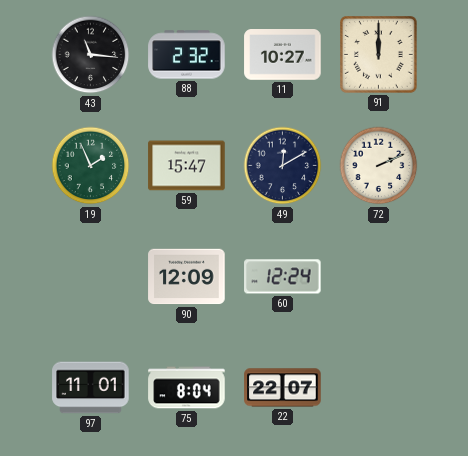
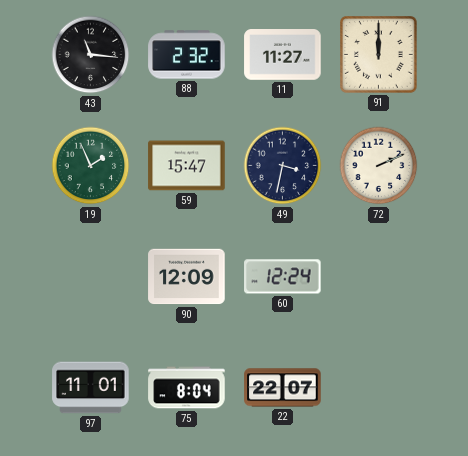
11: 10:27 -> 11:27 (283, 55)
49: 12:10 -> 3:32 (283, 166)
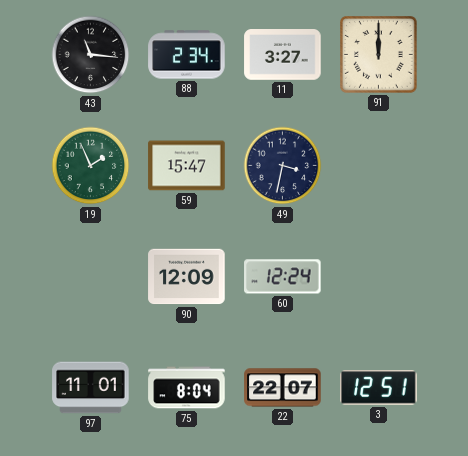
88: 2:32 -> 2:34 (187, 55)
11: 11:27 -> 3:27 (283, 55)
72: 2:11 -> none (379, 166)
3: none -> 12:51 (379, 388)
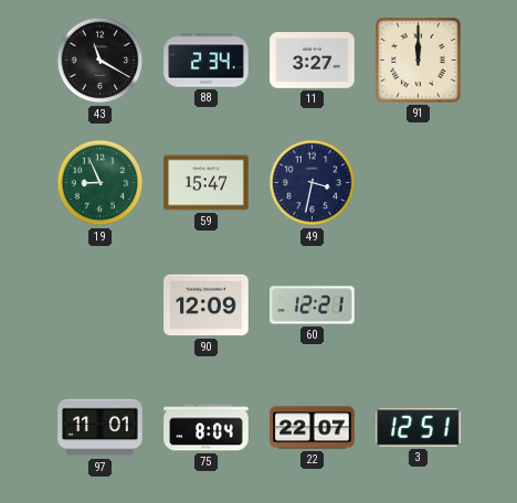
43: 11:16 -> 11:20 (101, 61)
19: 1:56 -> 8:56 (101, 183)
60: 12:24 -> 12:21 (313, 306)
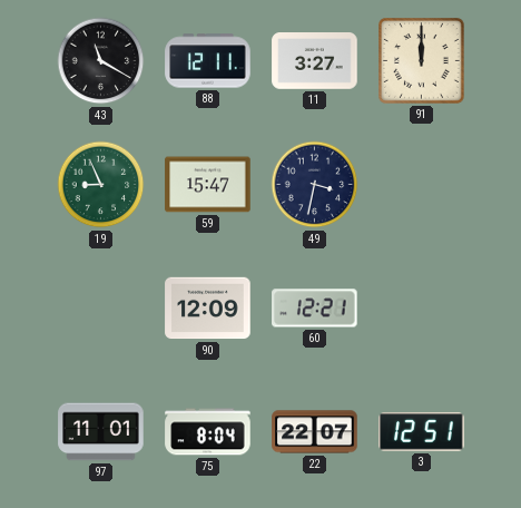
88: 2:34 -> 12:11 (208, 61)
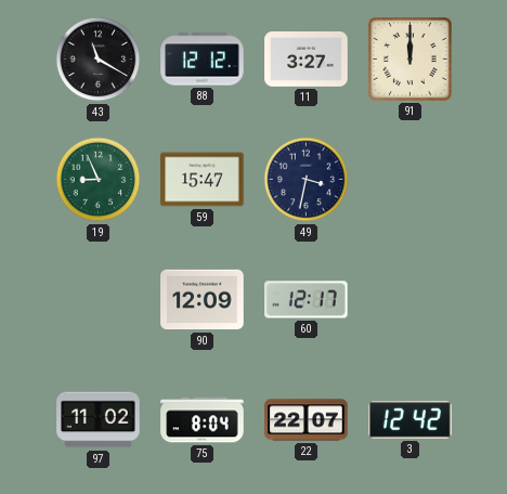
88: 12:11 -> 12:12 (203, 60)
60: 12:21 -> 12:17 (307, 300)
97: 11:01 -> 11:02 (99, 420)
3: 12:51 -> 12:42 (411, 420)
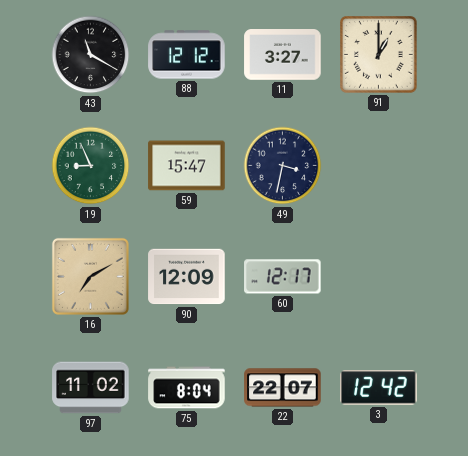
91: 12:00 -> 1:00 (379, 55)
16: none -> 7:10 (90, 276)
